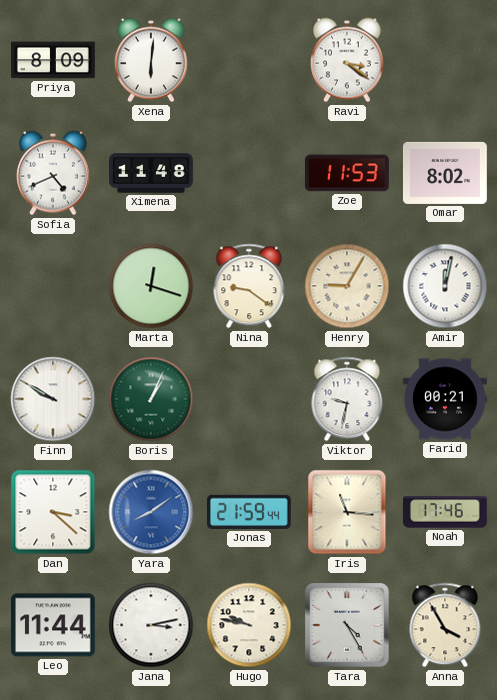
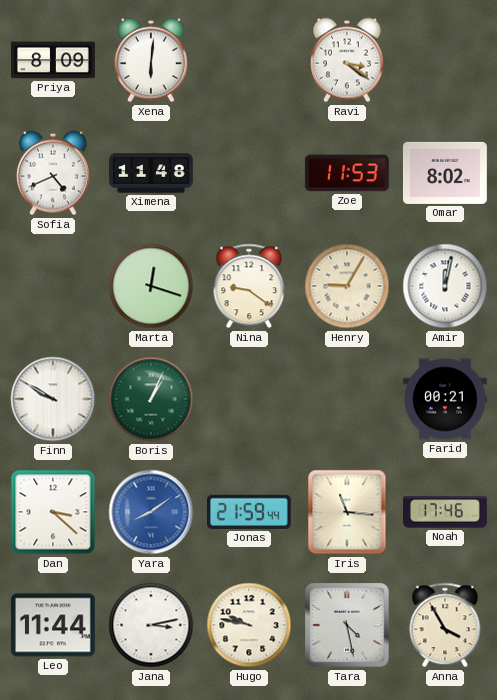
Viktor: 9:32 -> none (347, 399)
Tara: 4:25 -> 4:28 (347, 625)
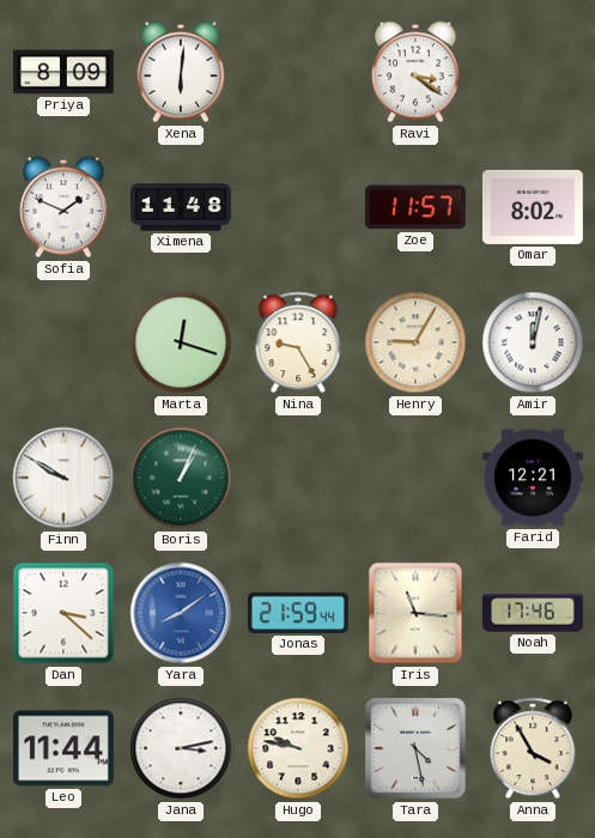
Sofia: 4:41 -> 1:49 (63, 207)
Zoe: 11:53 -> 11:57 (415, 207)
Nina: 9:21 -> 9:25 (298, 342)
Farid: 00:21 -> 12:21 (534, 478)
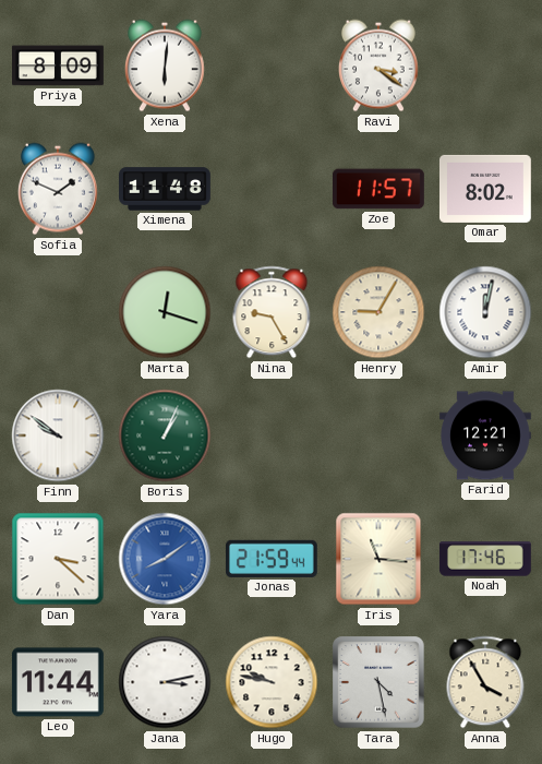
Finn: 9:50 -> 9:51 (58, 435)
